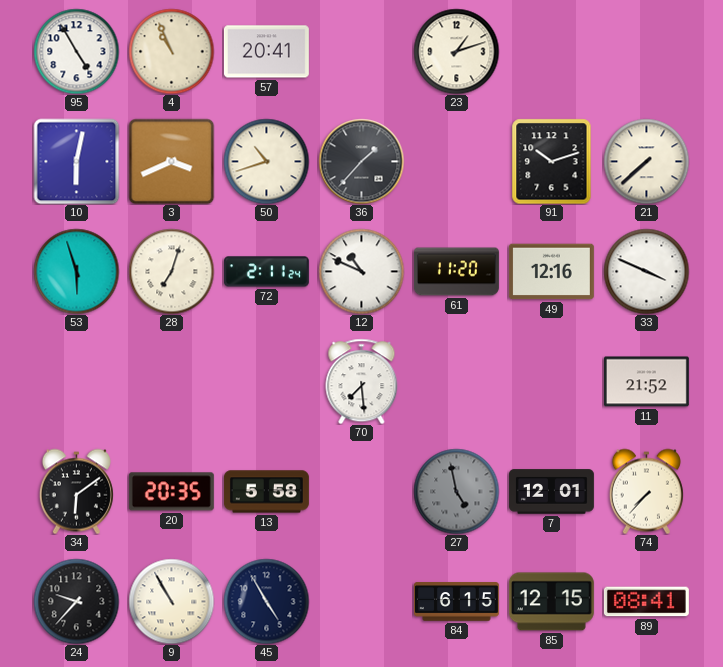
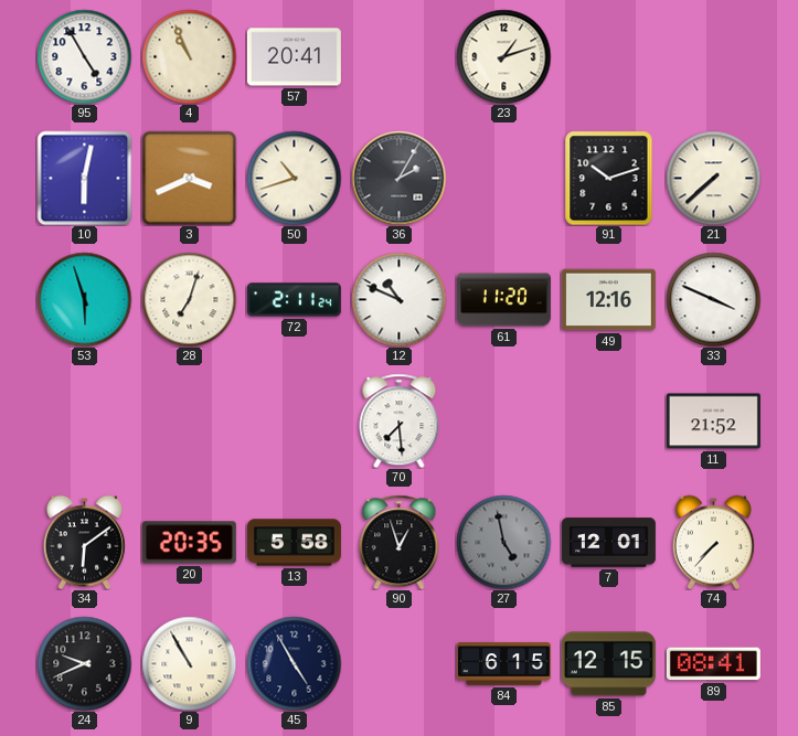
36: 1:37 -> 2:05 (398, 178)
90: none -> 12:57 (400, 542)
24: 9:37 -> 9:41 (84, 663)
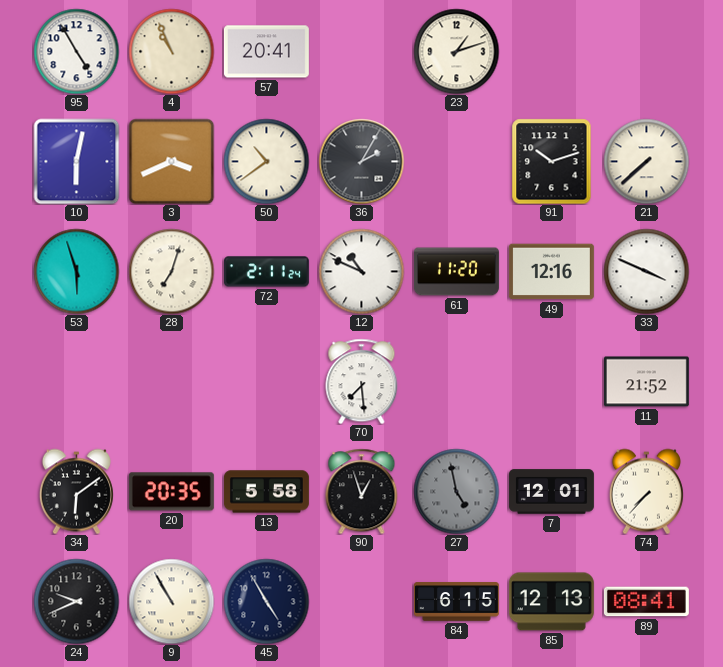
50: 10:42 -> 10:39 (266, 161)
85: 12:15 -> 12:13 (551, 602)
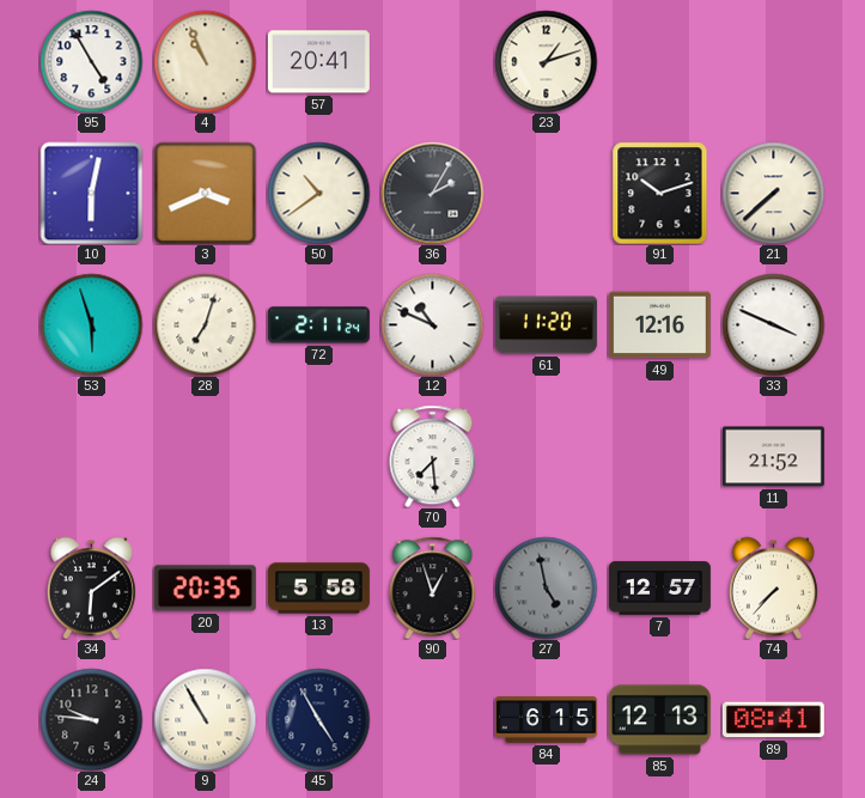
7: 12:01 -> 12:57 (659, 589)
24: 9:41 -> 9:46 (91, 719)
